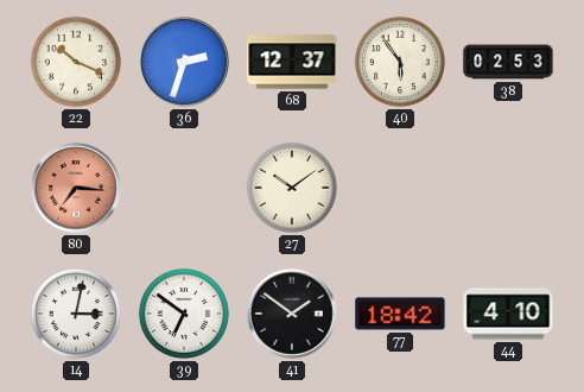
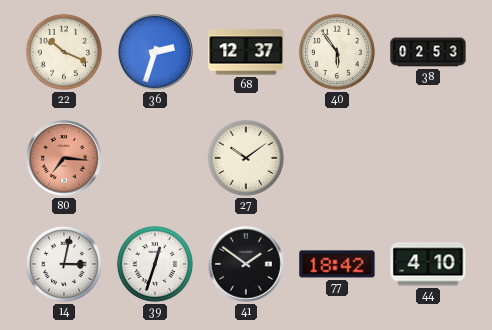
39: 6:51 -> 12:33 (155, 264)
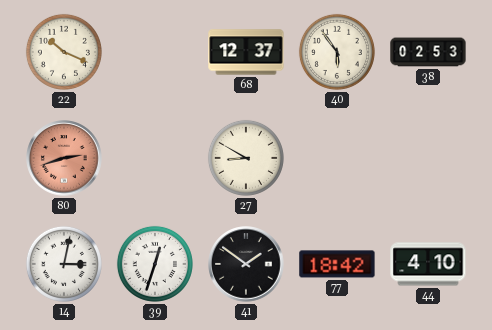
36: 2:33 -> none (155, 52)
80: 7:16 -> 2:42 (64, 158)
27: 10:09 -> 8:50 (246, 158)
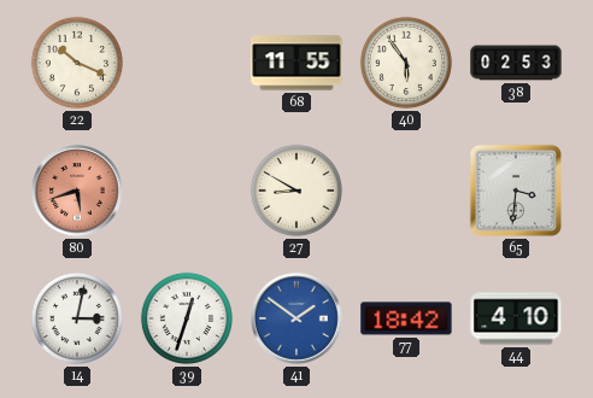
68: 12:37 -> 11:55 (296, 63)
80: 2:42 -> 5:42 (77, 191)
65: none -> 3:31 (516, 191)
41 dial: black -> blue (296, 318)
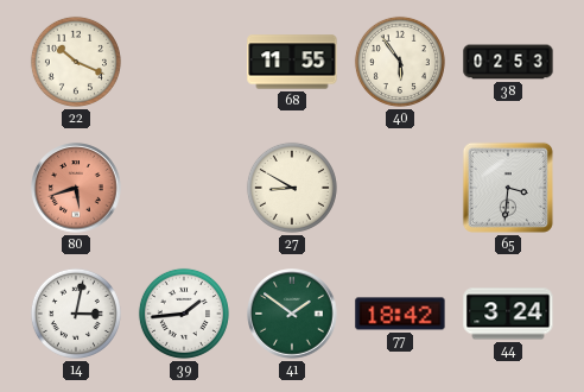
39: 12:33 -> 1:44 (184, 314)
41 dial: blue -> green (292, 314)
44: 4:10 -> 3:24 (508, 314)
